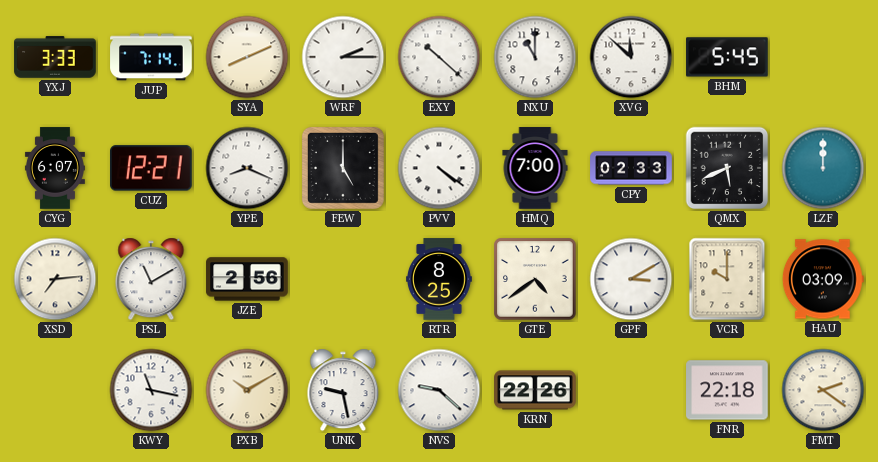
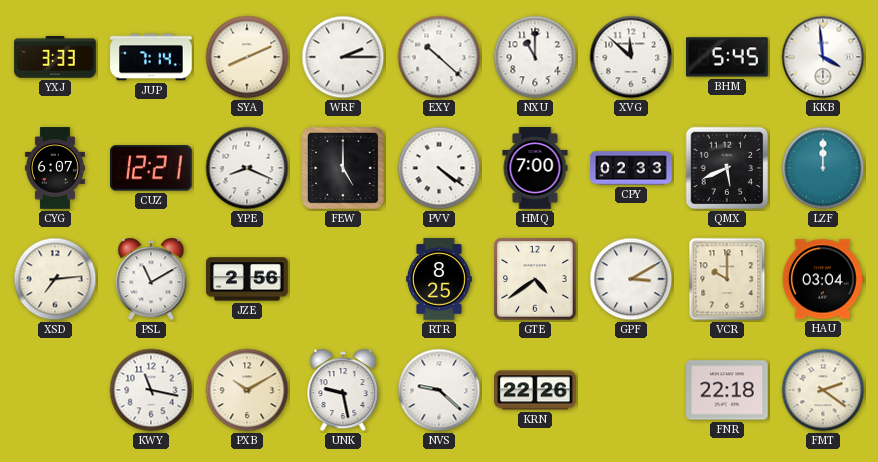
KKB: none -> 3:59 (823, 57)
HAU: 03:09 -> 03:04 (823, 279)
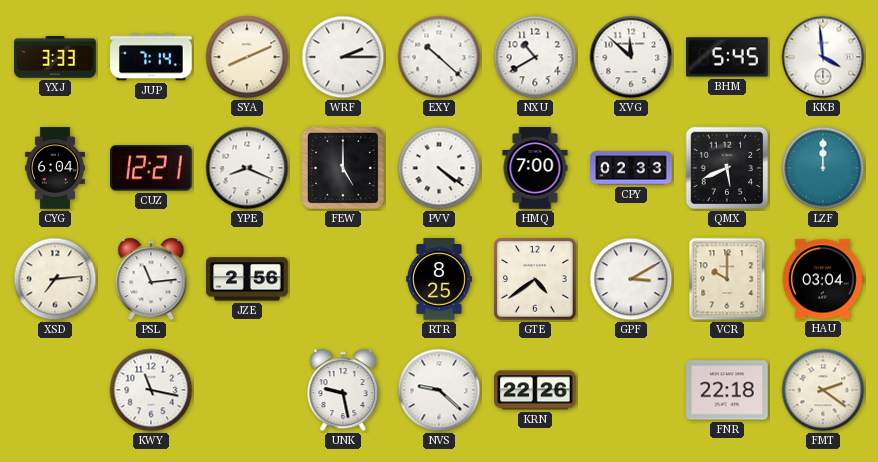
NXU: 11:00 -> 10:40 (535, 57)
CYG: 6:07 -> 6:04 (55, 168)
PSL: 11:10 -> 11:14 (151, 279)
PXB: 10:10 -> none (247, 390)
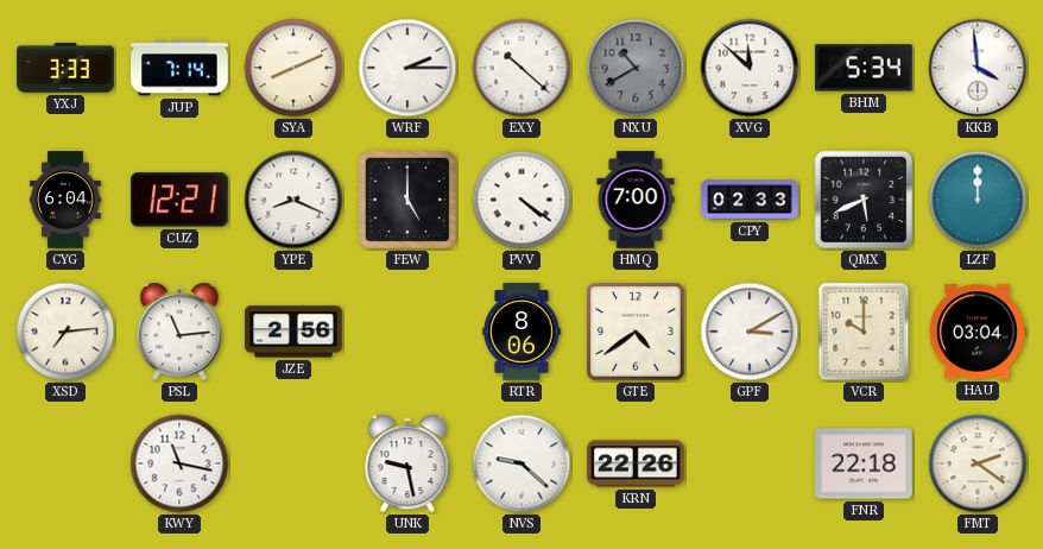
NXU dial: white -> grey (636, 68)
BHM: 5:45 -> 5:34 (864, 68)
RTR: 8:25 -> 8:06 (523, 332)
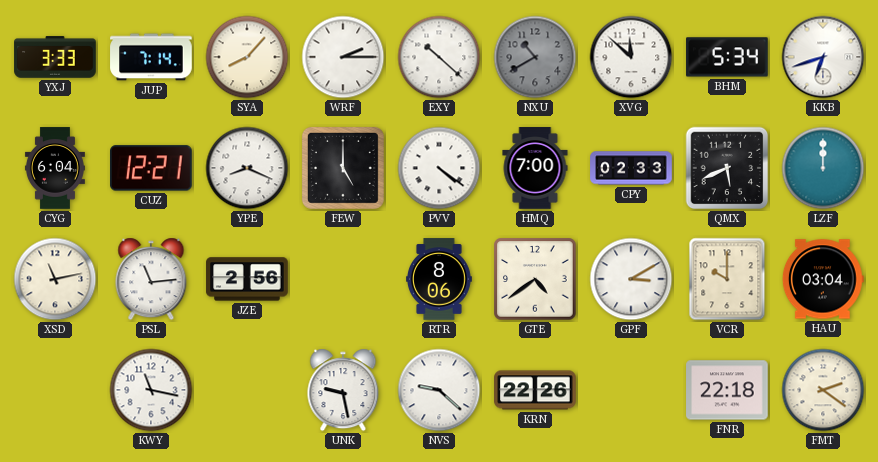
SYA: 8:11 -> 8:07 (247, 57)
KKB: 3:59 -> 6:42 (823, 57)
XSD: 7:14 -> 11:13 (55, 279)
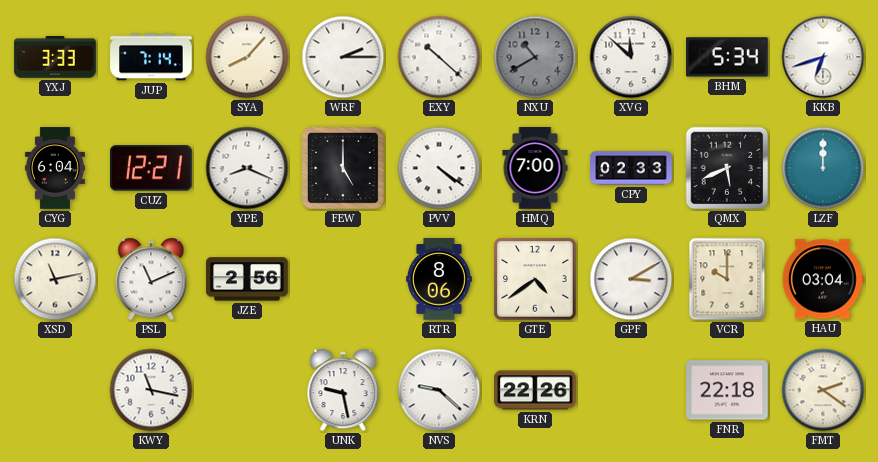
PSL: 11:14 -> 11:11 (151, 279)
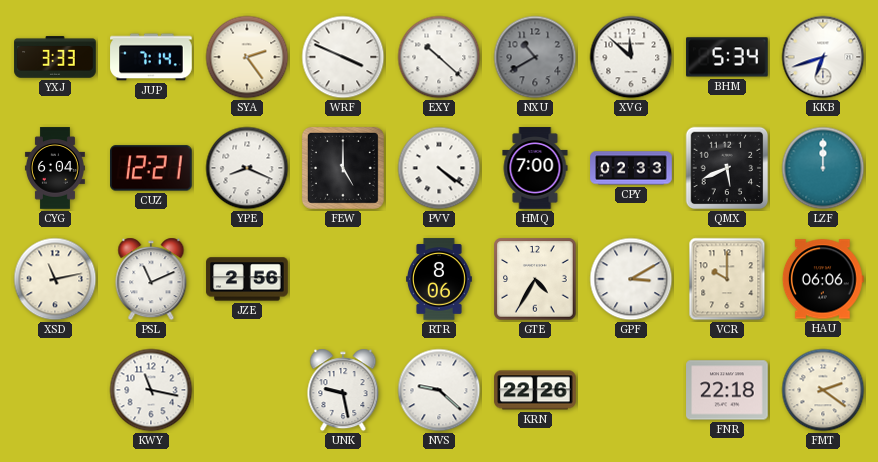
SYA: 8:07 -> 2:24 (247, 57)
WRF: 2:15 -> 3:49 (343, 57)
GTE: 4:39 -> 4:35 (535, 279)
HAU: 03:04 -> 06:06 (823, 279)
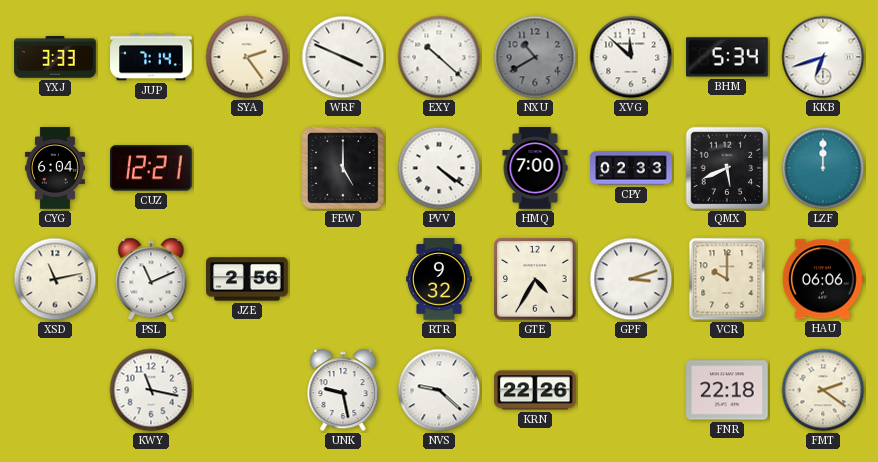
YPE: 8:19 -> none (247, 168)
RTR: 8:06 -> 9:32 (440, 279)
GPF: 3:10 -> 3:12 (631, 279)
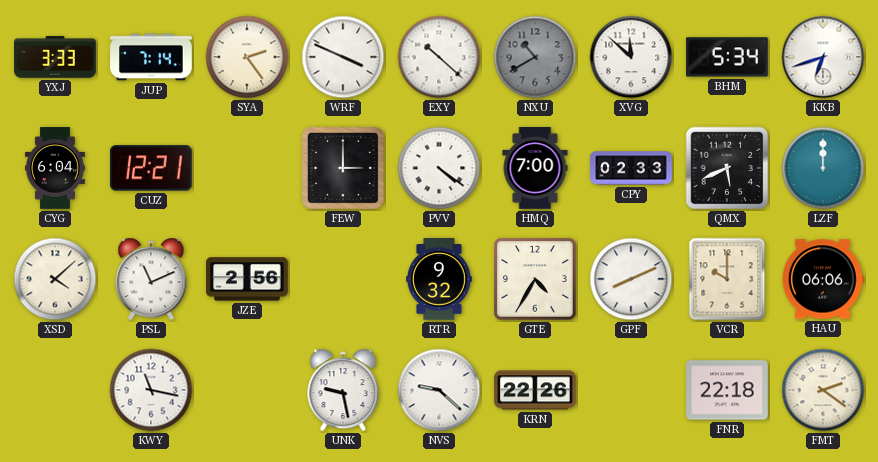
FEW: 5:00 -> 3:00 (343, 168)
XSD: 11:13 -> 4:08 (55, 279)
GPF: 3:12 -> 8:11 (631, 279)
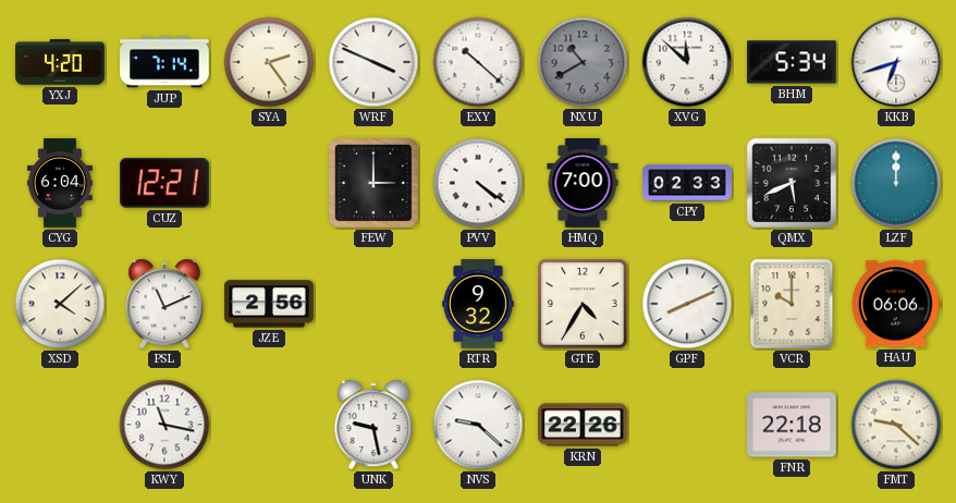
YXJ: 3:33 -> 4:20 (60, 62)
FMT: 2:21 -> 9:22 (896, 425)
